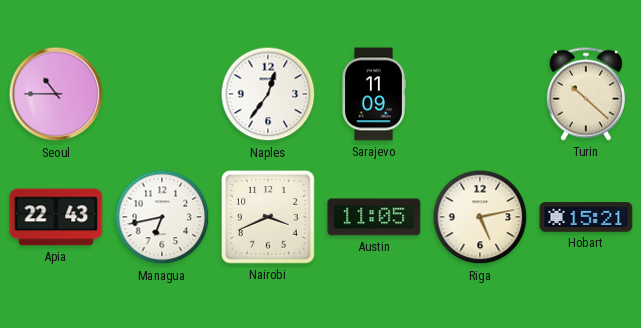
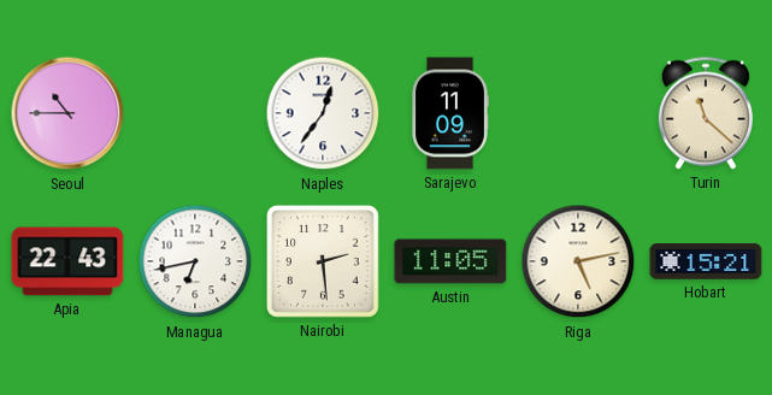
Turin: 10:22 -> 11:22 (706, 113)
Nairobi: 3:41 -> 2:29 (323, 261)
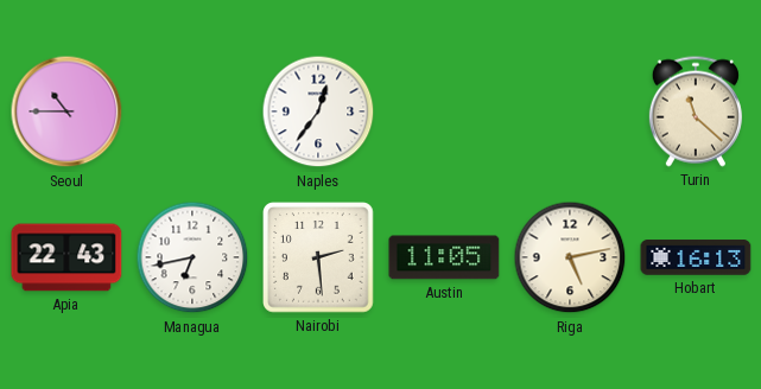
Sarajevo: 11:09 -> none (450, 113)
Hobart: 15:21 -> 16:13 (696, 257)
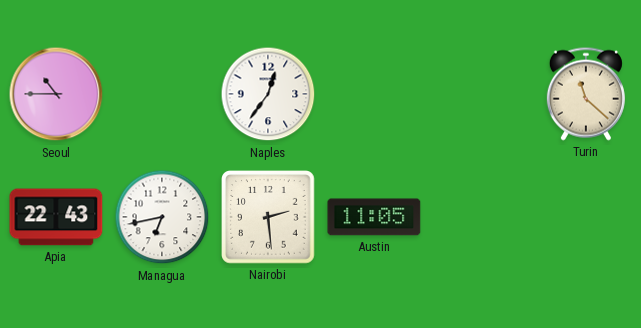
Riga: 5:13 -> none (570, 257)
Hobart: 16:13 -> none (696, 257)
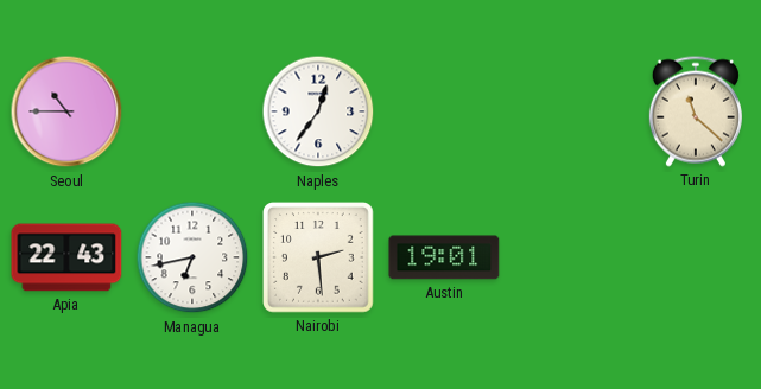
Austin: 11:05 -> 19:01 (444, 257)
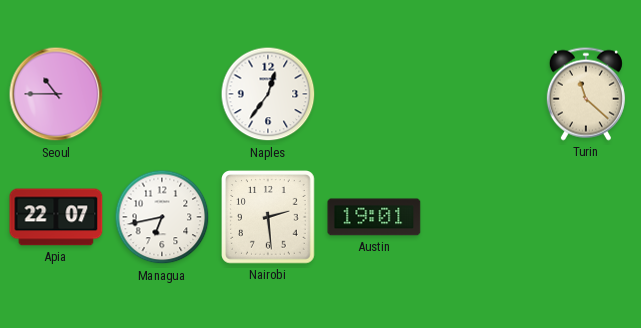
Apia: 22:43 -> 22:07 (56, 217)
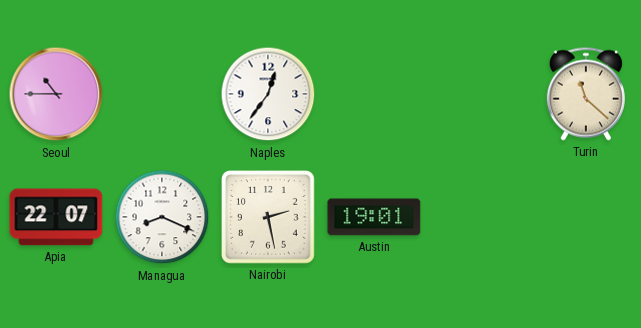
Managua: 6:43 -> 8:19 (162, 217)
Nairobi: 2:29 -> 2:28 (268, 217)
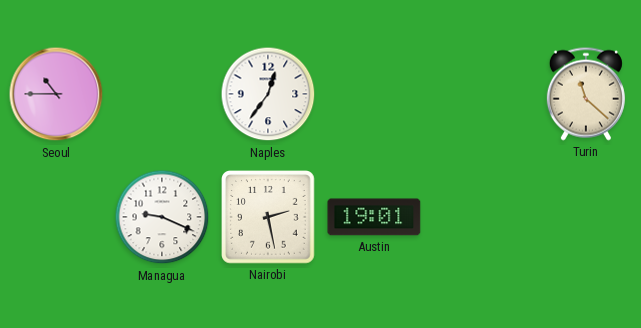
Apia: 22:07 -> none (56, 217)
Managua: 8:19 -> 9:19 (162, 217)
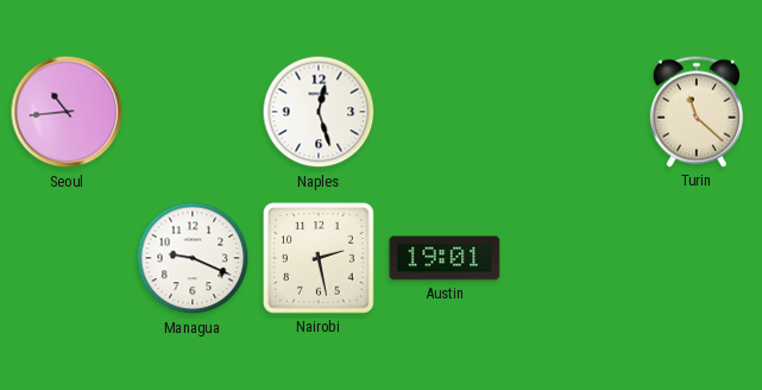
Seoul: 10:45 -> 10:44 (67, 112)
Naples: 12:36 -> 12:27 (319, 112)
